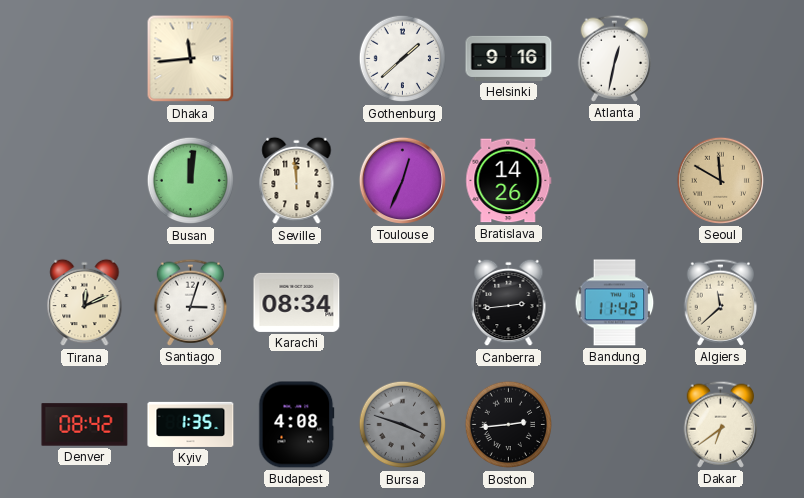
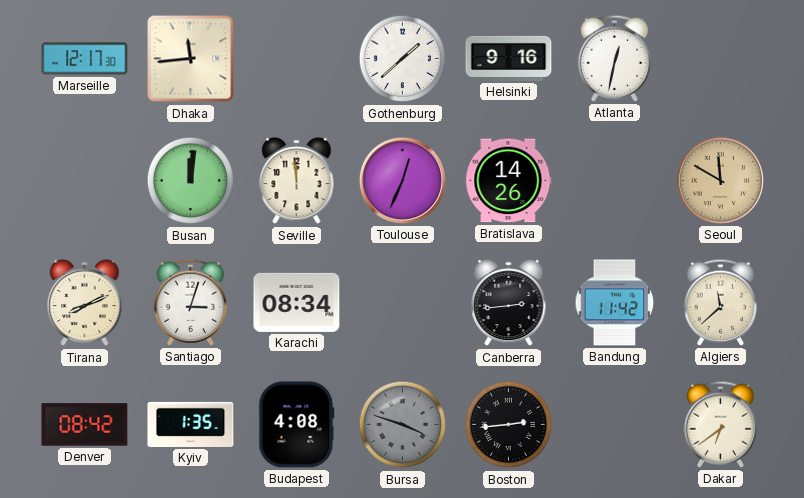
Marseille: none -> 12:17 (85, 59)
Tirana: 12:11 -> 8:11 (85, 303)
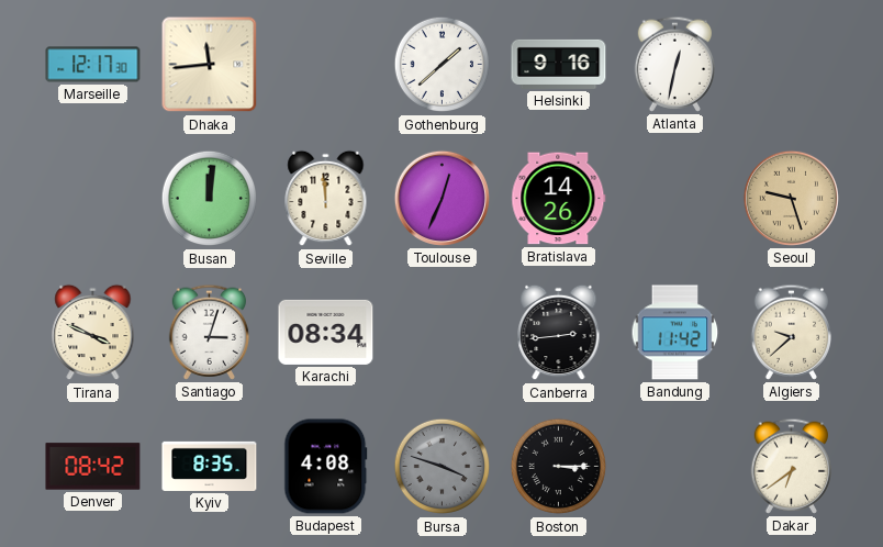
Seoul: 11:50 -> 9:27 (791, 198)
Tirana: 8:11 -> 3:49 (93, 333)
Algiers: 11:38 -> 9:38 (792, 332)
Kyiv: 1:35 -> 8:35 (210, 466)
Boston: 2:44 -> 3:15 (559, 467)
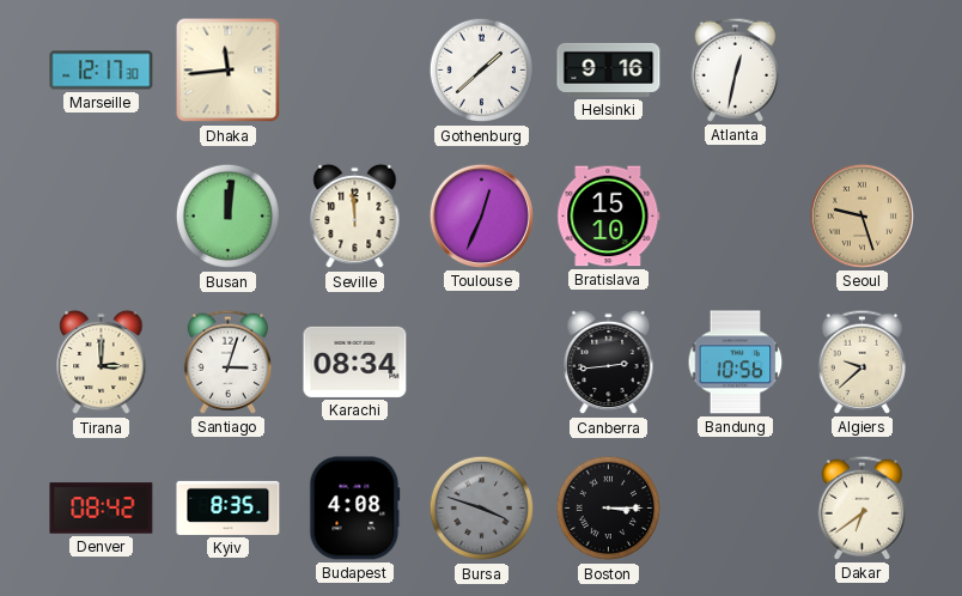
Bratislava: 14:26 -> 15:10 (609, 217)
Tirana: 3:49 -> 3:00 (102, 363)
Bandung: 11:42 -> 10:56 (736, 363)
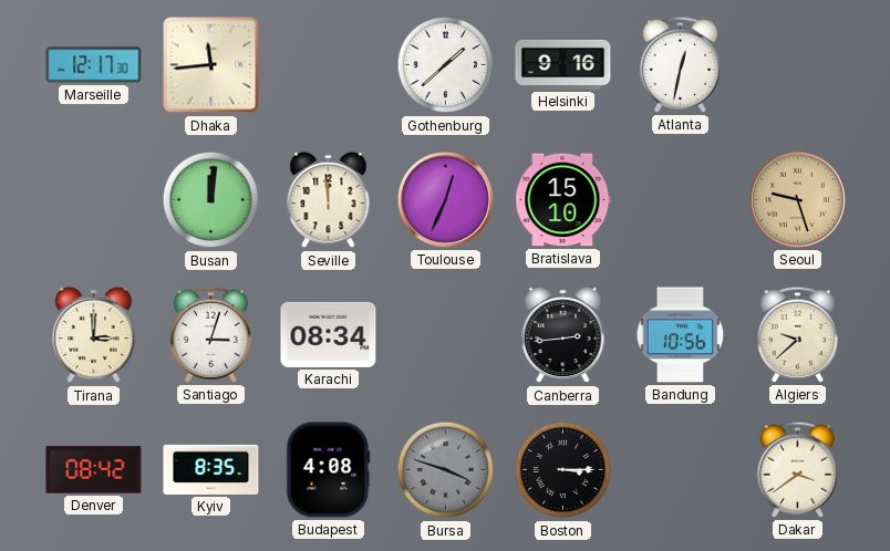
Dakar: 6:39 -> 3:39 (798, 469)
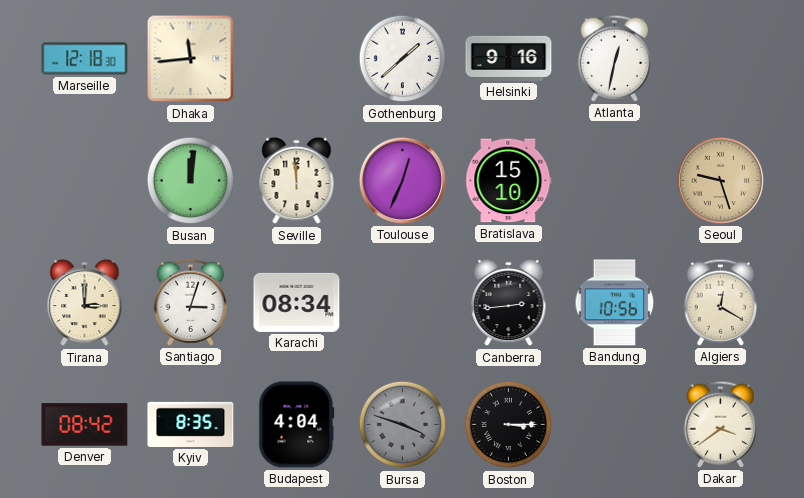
Marseille: 12:17 -> 12:18 (85, 59)
Algiers: 9:38 -> 12:20 (721, 302)
Budapest: 4:08 -> 4:04 (297, 425)
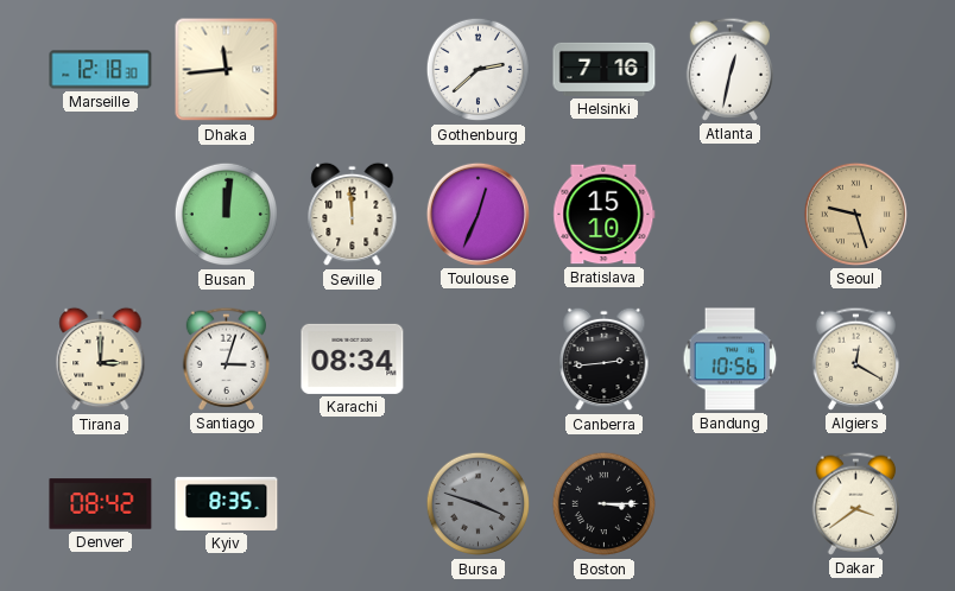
Gothenburg: 1:38 -> 2:38 (479, 70)
Helsinki: 9:16 -> 7:16 (605, 69)
Budapest: 4:04 -> none (297, 425)
